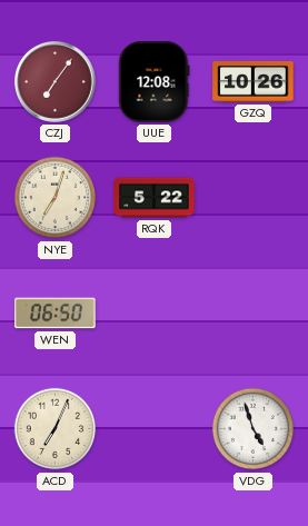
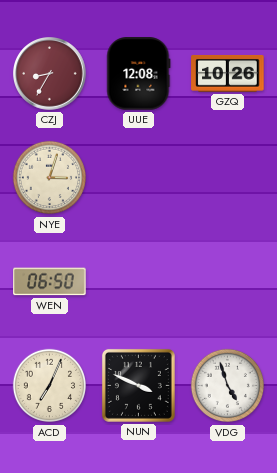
CZJ: 7:06 -> 8:35 (50, 74)
NYE: 7:03 -> 3:03 (50, 178)
RQK: 5:22 -> none (155, 198)
NUN: none -> 3:49 (138, 385)
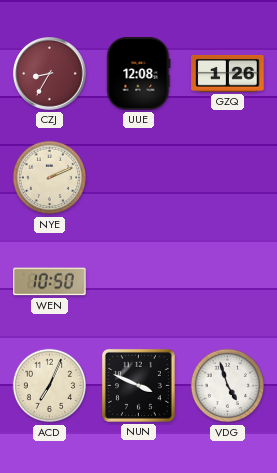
GZQ: 10:26 -> 1:26 (228, 73)
NYE: 3:03 -> 2:11 (50, 178)
WEN: 06:50 -> 10:50 (50, 282)
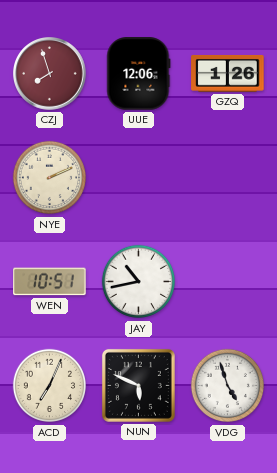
CZJ: 8:35 -> 7:57 (50, 74)
UUE: 12:08 -> 12:06 (139, 74)
WEN: 10:50 -> 10:51 (50, 282)
JAY: none -> 10:43 (139, 282)
NUN: 3:49 -> 5:49 (138, 385)
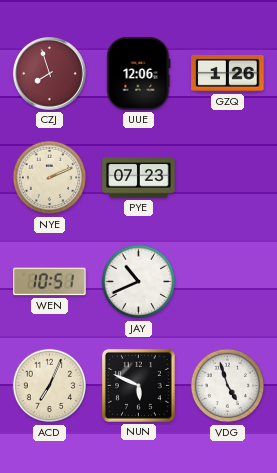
PYE: none -> 07:23 (139, 178)
JAY: 10:43 -> 10:41 (139, 282)
